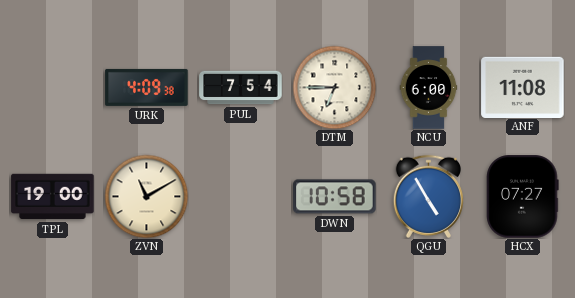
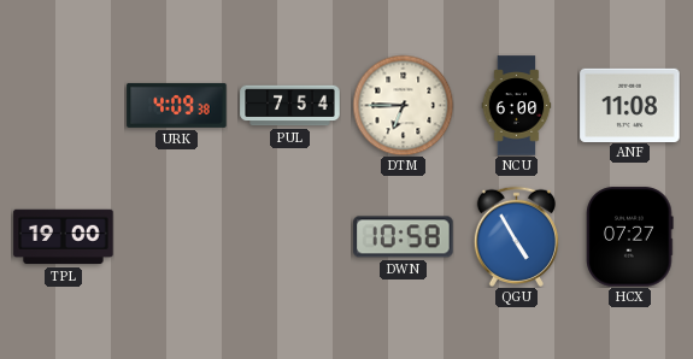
ZVN: 11:10 -> none (146, 196)
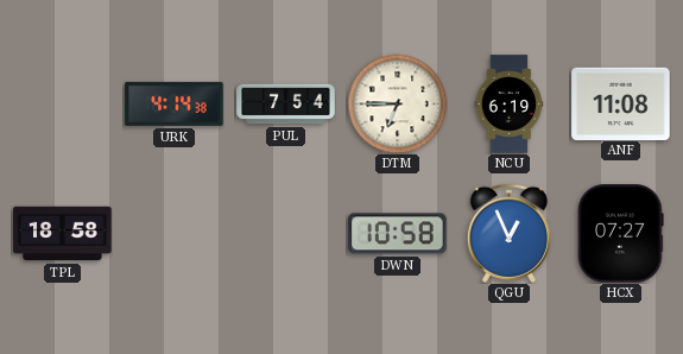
URK: 4:09 -> 4:14 (175, 103)
NCU: 6:00 -> 6:19 (510, 105)
TPL: 19:00 -> 18:58 (63, 234)
QGU: 4:55 -> 12:56 (508, 233)
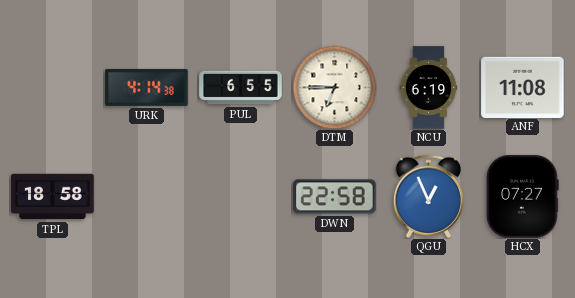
PUL: 7:54 -> 6:55 (241, 88)
DWN: 10:58 -> 22:58 (335, 197)
